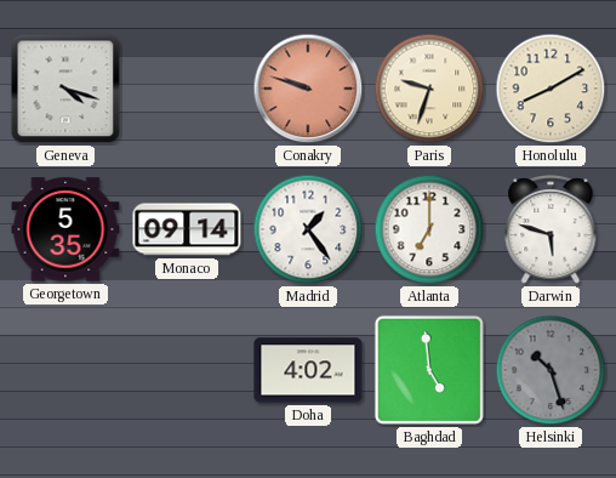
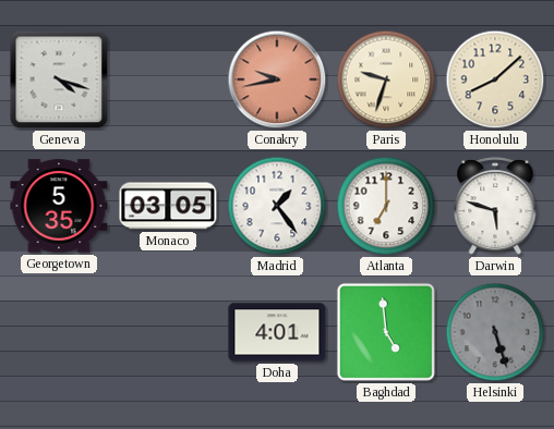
Conakry: 9:48 -> 9:43 (277, 79)
Honolulu: 8:10 -> 8:08 (495, 79)
Monaco: 09:14 -> 03:05 (168, 206)
Doha: 4:02 -> 4:01 (277, 332)
Helsinki: 10:27 -> 5:27 (495, 332)
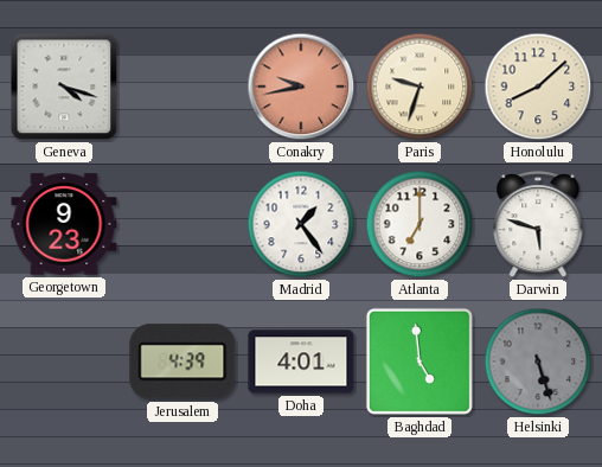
Georgetown: 5:35 -> 9:23 (64, 224)
Monaco: 03:05 -> none (168, 206)
Jerusalem: none -> 4:39 (182, 362)
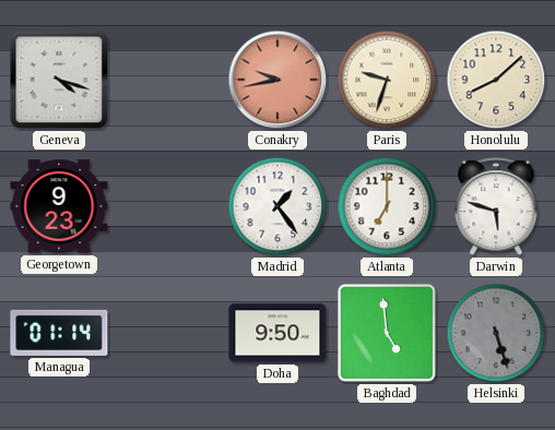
Managua: none -> 01:14 (59, 333)
Jerusalem: 4:39 -> none (182, 362)
Doha: 4:01 -> 9:50 (277, 333)
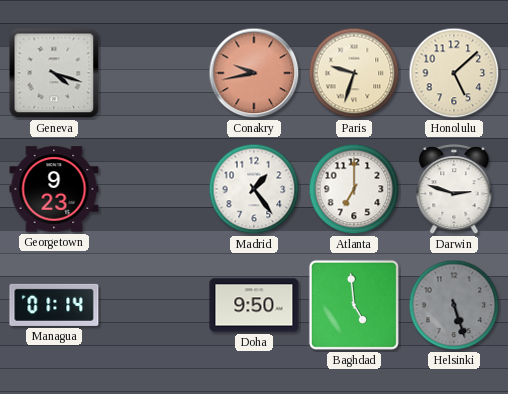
Honolulu: 8:08 -> 5:08 (454, 73)
Darwin: 5:48 -> 2:48 (454, 190)
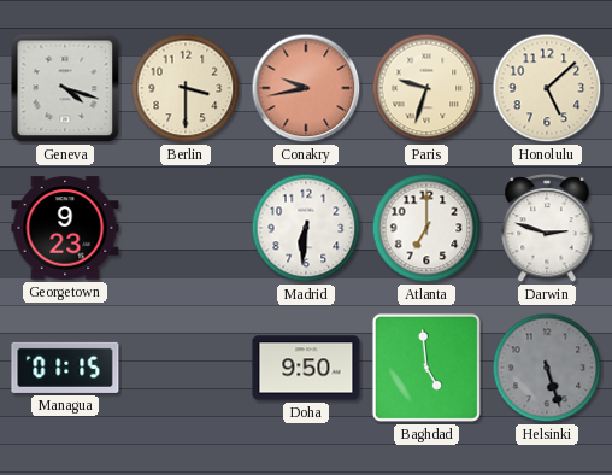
Berlin: none -> 3:30 (186, 88)
Madrid: 1:24 -> 6:31 (306, 228)
Managua: 01:14 -> 01:15 (65, 368)
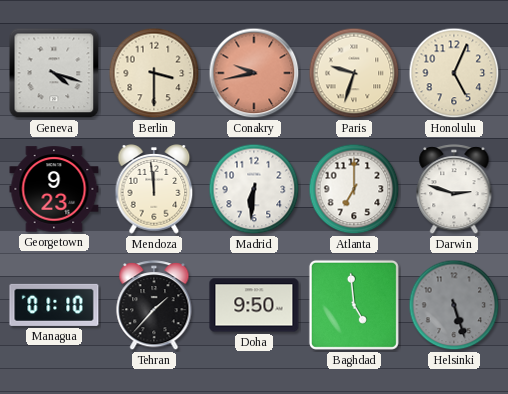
Honolulu: 5:08 -> 5:04 (454, 73)
Mendoza: none -> 11:59 (154, 189)
Managua: 01:15 -> 01:10 (54, 305)
Tehran: none -> 1:37 (154, 306)
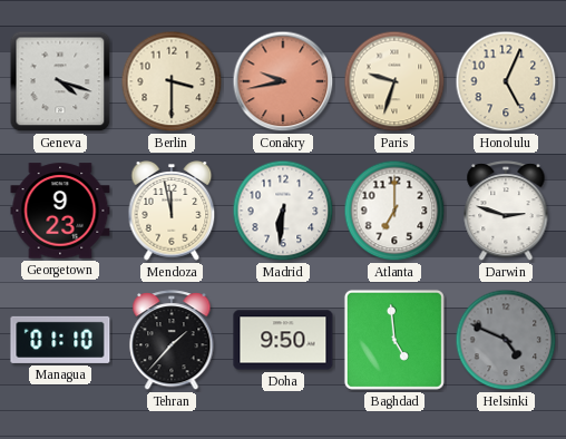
Mendoza: 11:59 -> 11:58 (172, 211)
Helsinki: 5:27 -> 4:49 (506, 340)
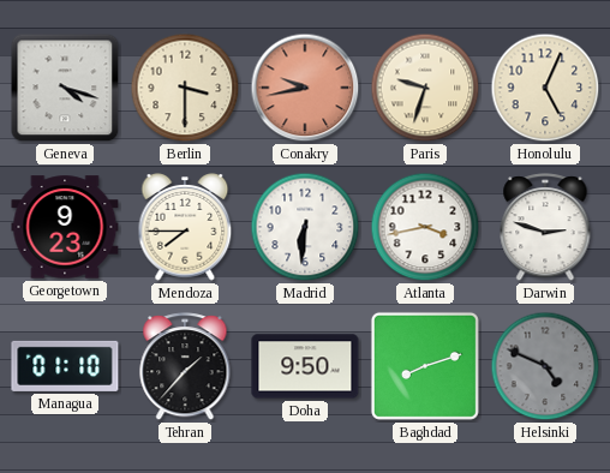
Mendoza: 11:58 -> 7:45 (185, 227)
Atlanta: 7:00 -> 3:43 (425, 227)
Baghdad: 4:59 -> 8:12 (425, 366)
